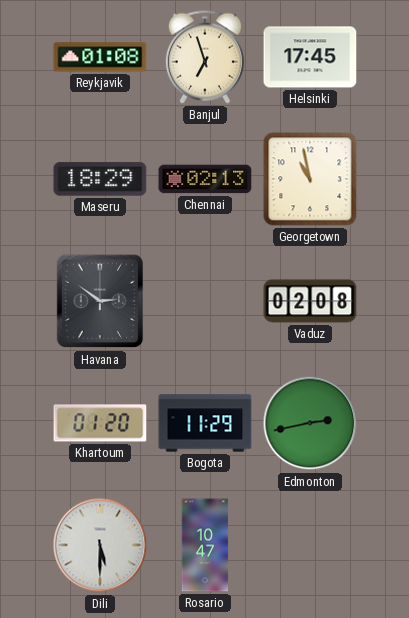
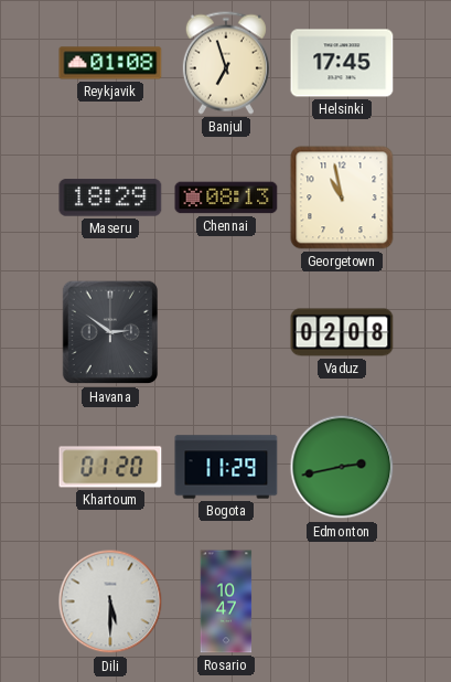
Chennai: 02:13 -> 08:13 (226, 198)
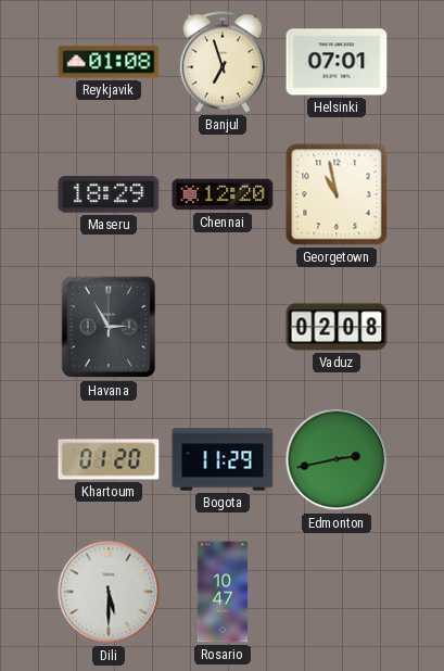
Helsinki: 17:45 -> 07:01 (337, 62)
Chennai: 08:13 -> 12:20 (223, 194)
Havana: 2:51 -> 2:55 (109, 327)
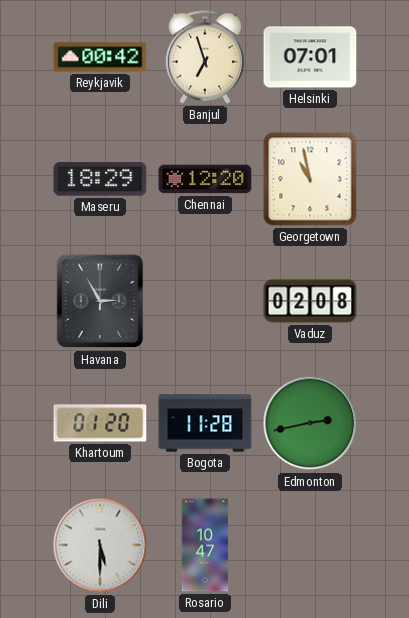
Reykjavik: 01:08 -> 00:42 (100, 57)
Bogota: 11:29 -> 11:28 (205, 423)
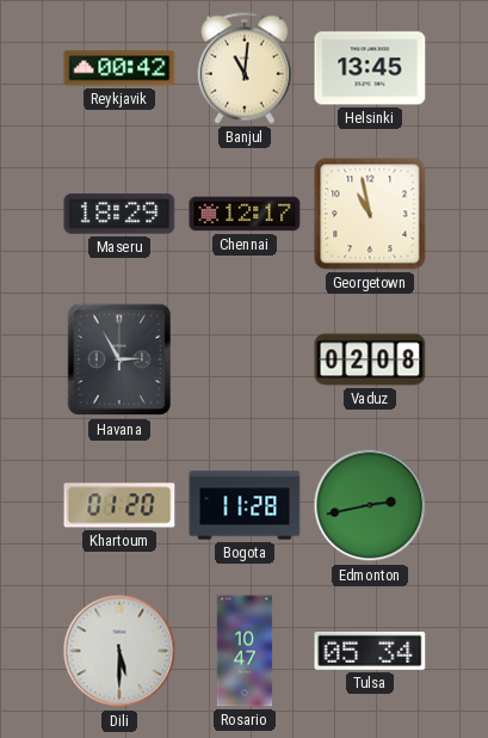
Banjul: 6:57 -> 11:01 (245, 68)
Helsinki: 07:01 -> 13:45 (370, 68)
Chennai: 12:20 -> 12:17 (245, 214)
Tulsa: none -> 05:34 (370, 651)
